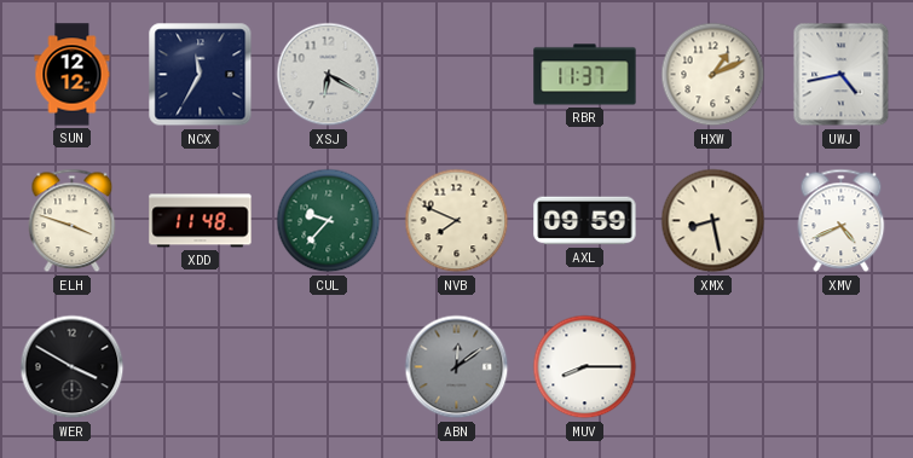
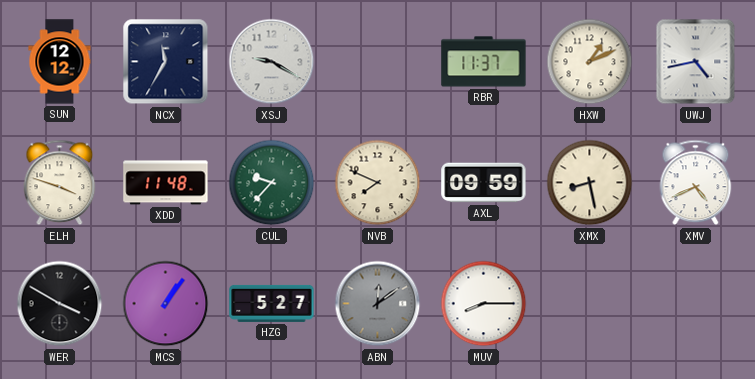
XSJ: 6:20 -> 9:20 (272, 62)
MCS: none -> 1:06 (166, 304)
HZG: none -> 5:27 (272, 303)
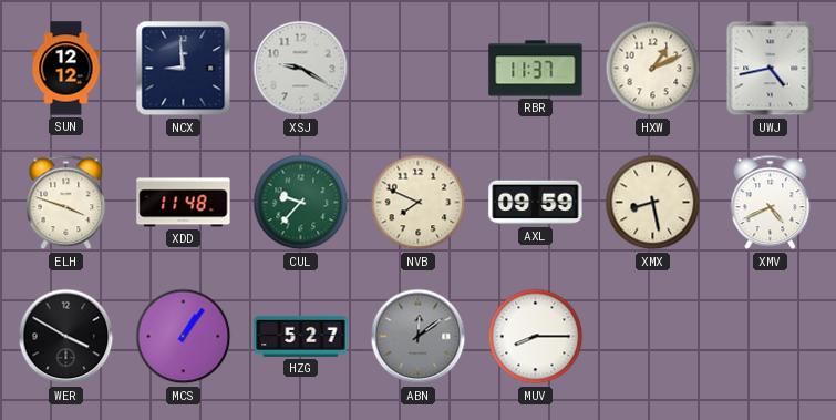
NCX: 11:35 -> 8:59 (184, 69)
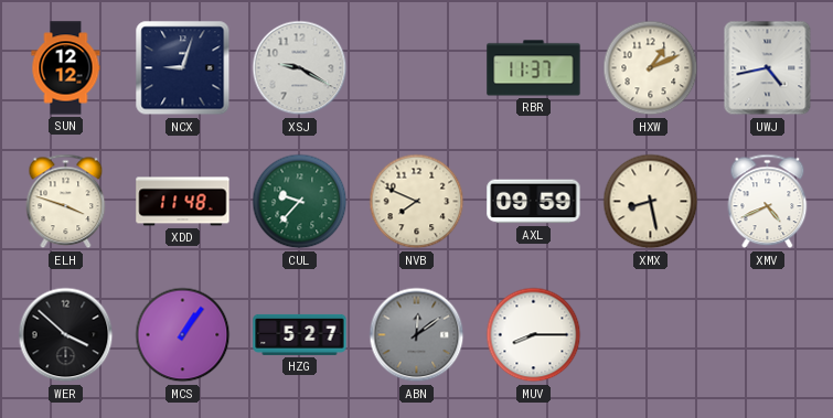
NCX: 8:59 -> 9:03 (183, 68)
WER: 3:50 -> 3:52 (66, 335)
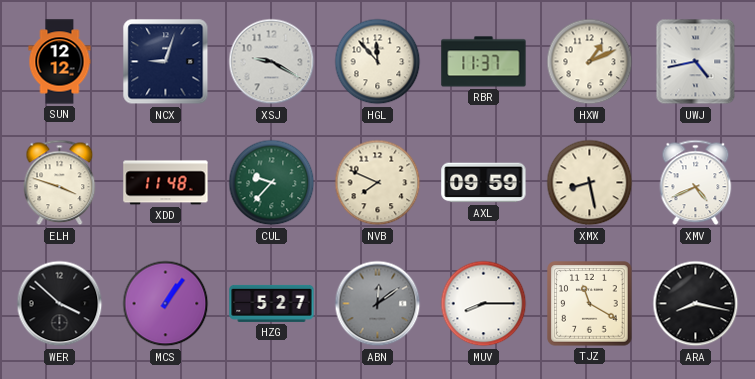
HGL: none -> 11:53 (378, 62)
TJZ: none -> 11:20 (590, 304)
ARA: none -> 8:17 (696, 304)
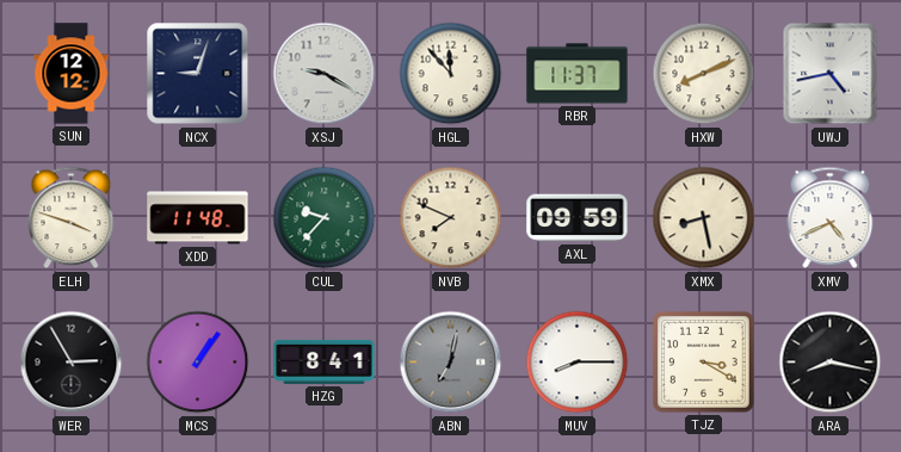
HXW: 1:11 -> 8:11 (704, 74)
WER: 3:52 -> 2:55 (72, 363)
HZG: 5:27 -> 8:41 (325, 361)
ABN: 12:09 -> 7:02 (451, 363)
TJZ: 11:20 -> 3:20 (704, 363)
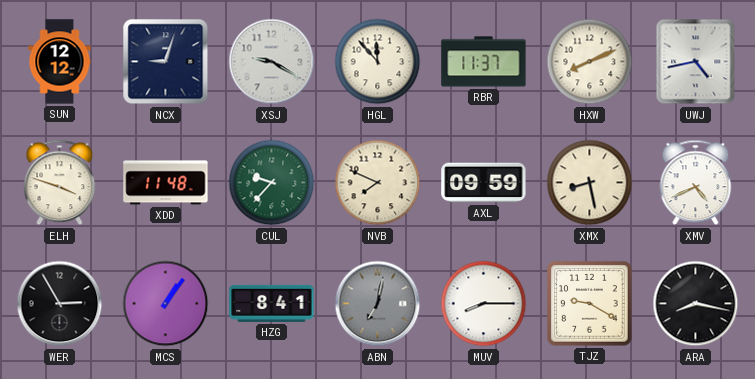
TJZ: 3:20 -> 9:20 (590, 304)
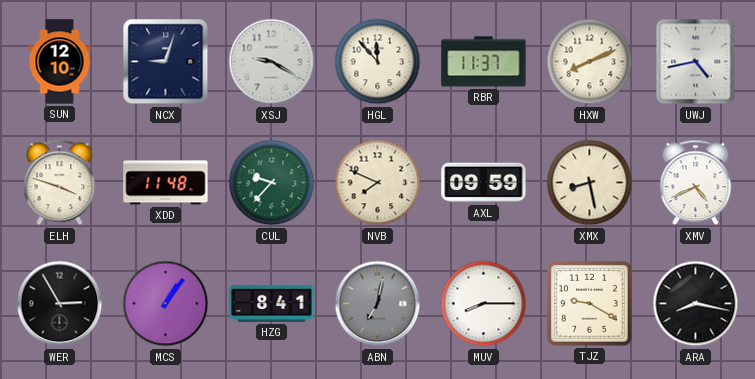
SUN: 12:12 -> 12:10 (60, 62)
